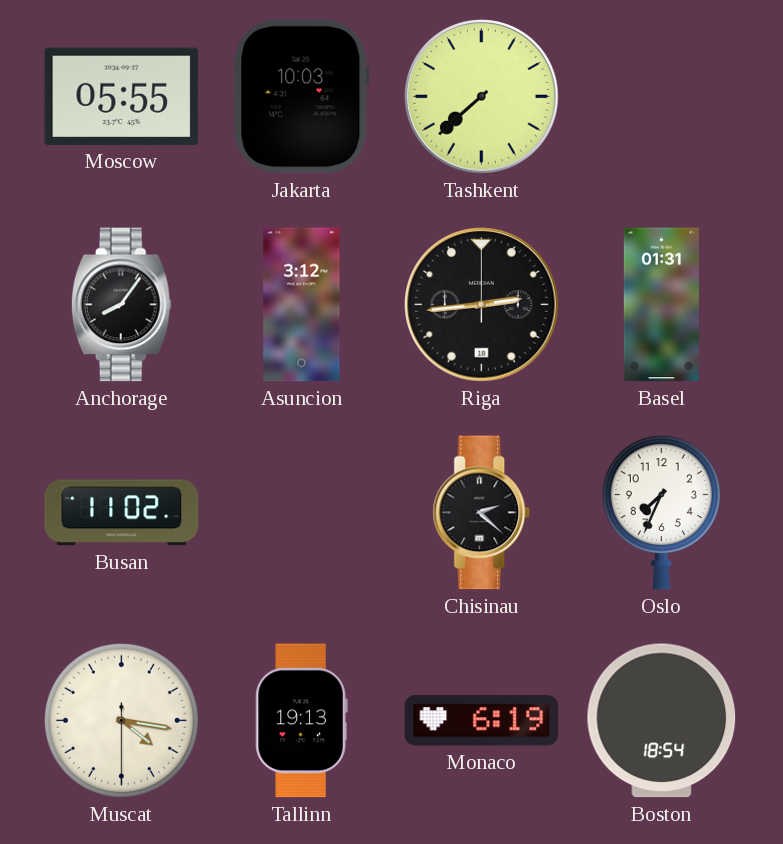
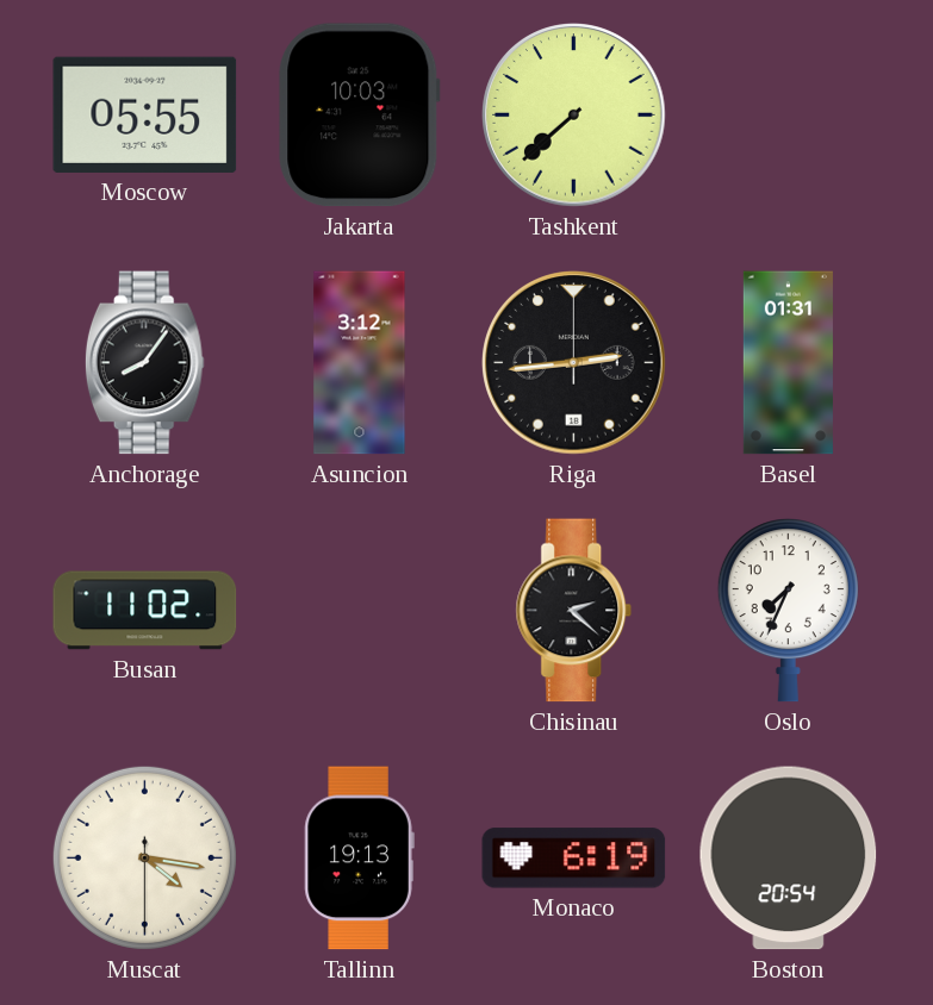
Boston: 18:54 -> 20:54 (789, 859)
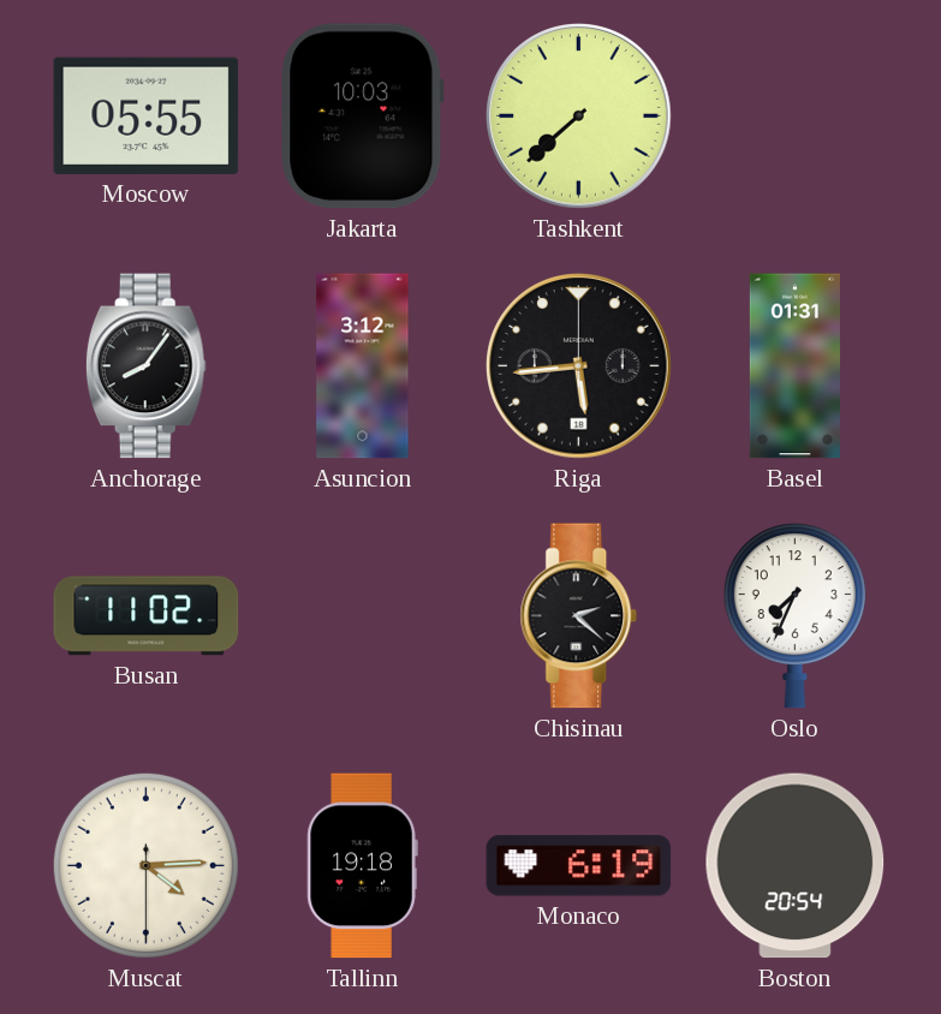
Riga: 2:44 -> 5:44 (579, 366)
Muscat: 4:16 -> 4:14 (145, 865)
Tallinn: 19:13 -> 19:18 (362, 866)
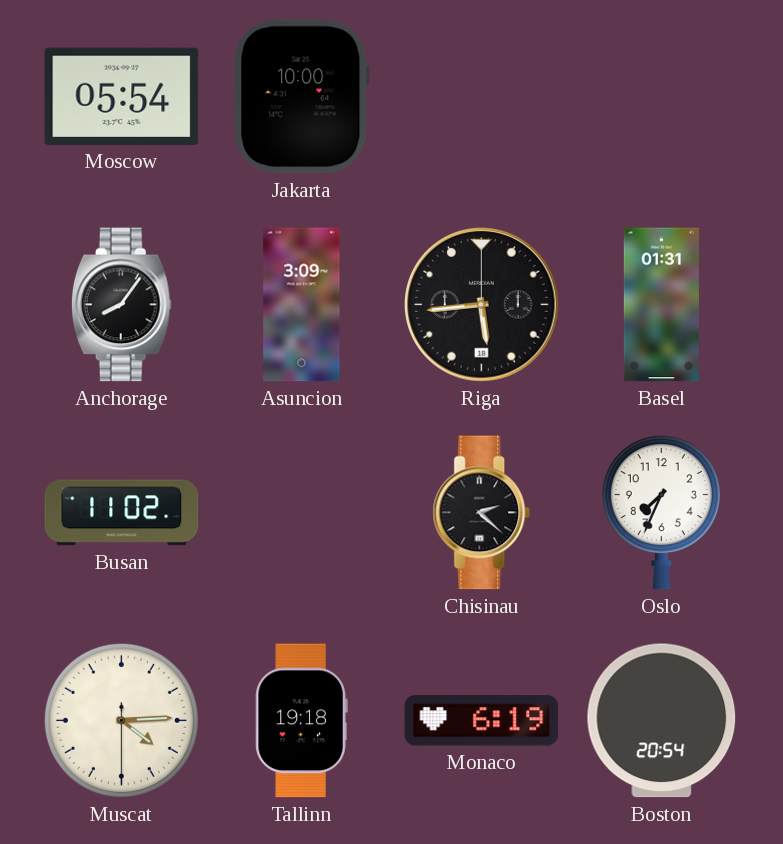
Moscow: 05:55 -> 05:54 (122, 96)
Jakarta: 10:03 -> 10:00 (302, 97)
Tashkent: 7:38 -> none (579, 117)
Asuncion: 3:12 -> 3:09 (302, 305)
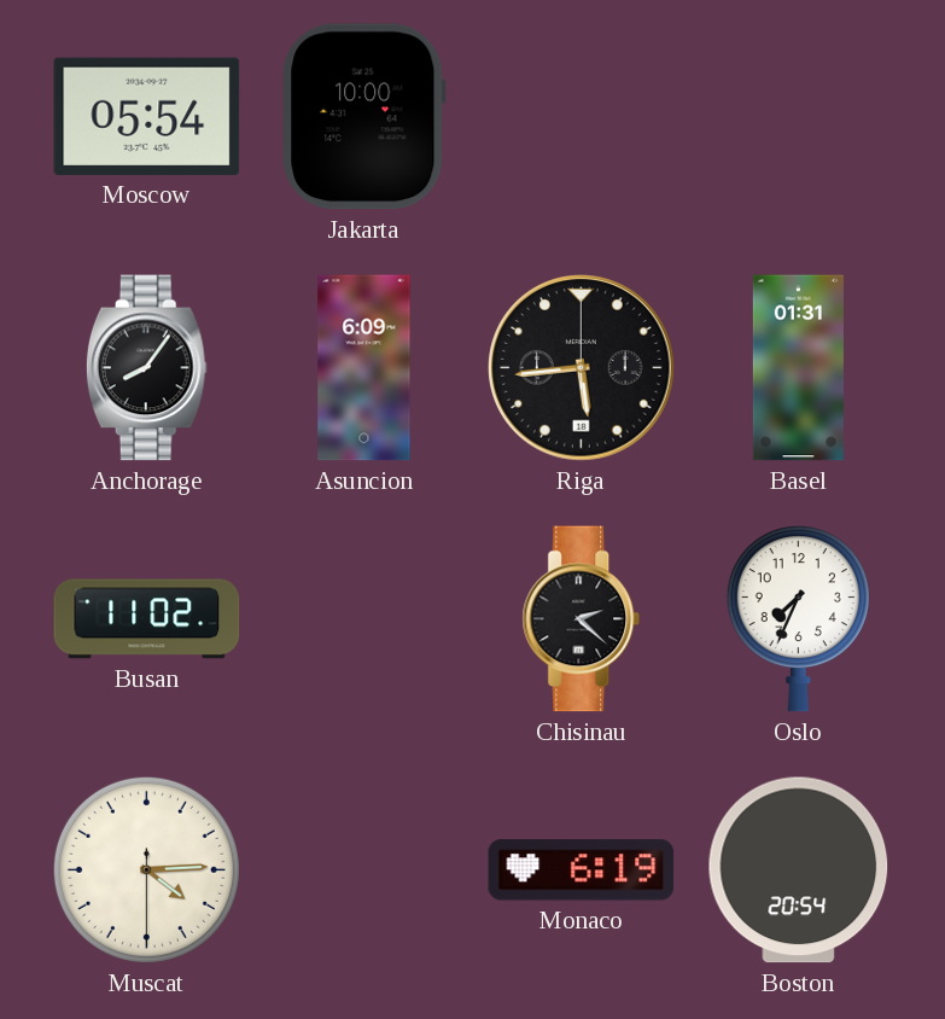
Asuncion: 3:09 -> 6:09 (364, 368)
Tallinn: 19:18 -> none (301, 721)
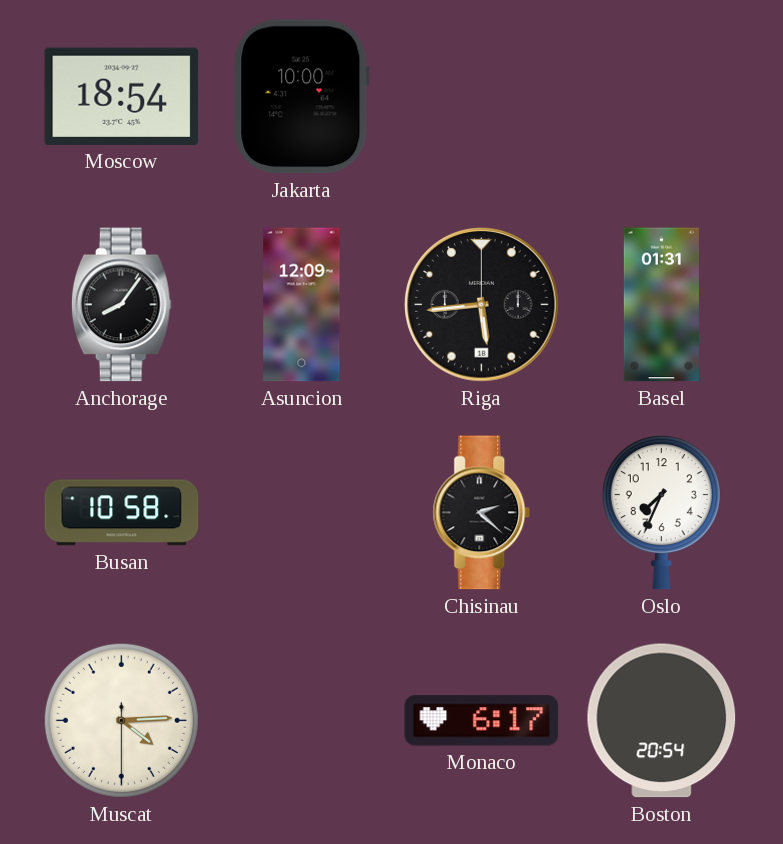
Moscow: 05:54 -> 18:54 (122, 96)
Asuncion: 6:09 -> 12:09 (302, 305)
Busan: 11:02 -> 10:58 (122, 513)
Monaco: 6:19 -> 6:17 (482, 721)
